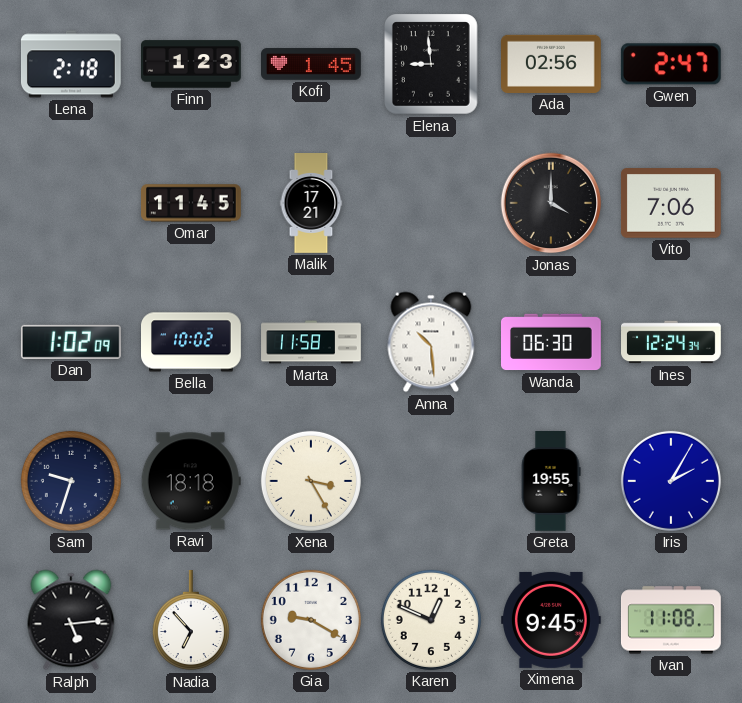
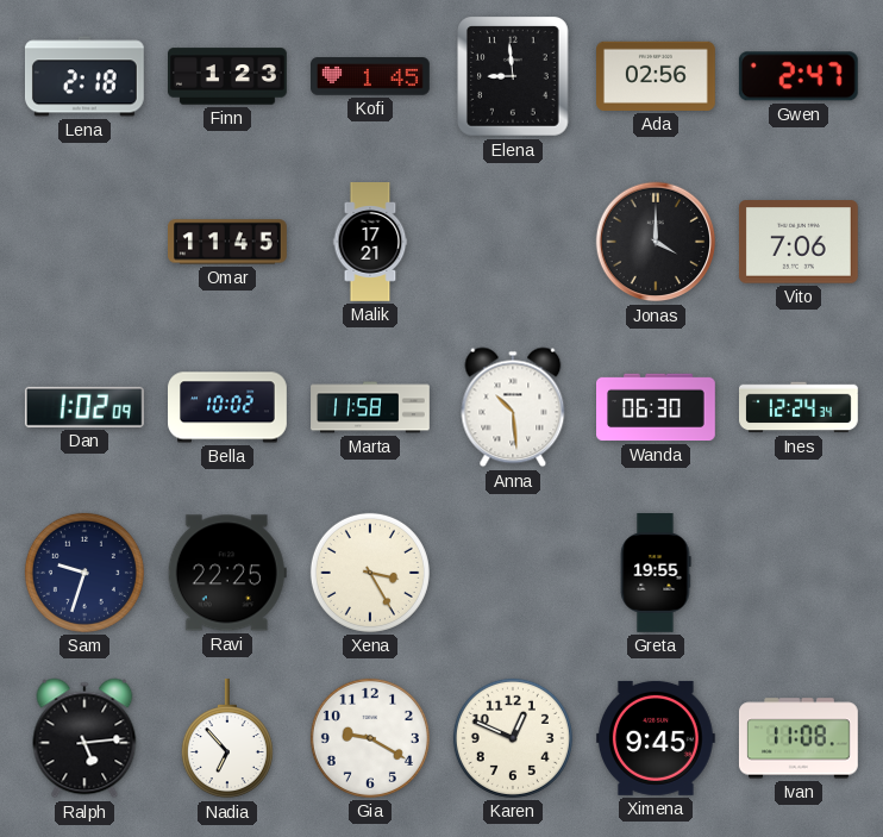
Ravi: 18:18 -> 22:25 (227, 573)
Iris: 2:05 -> none (671, 481)
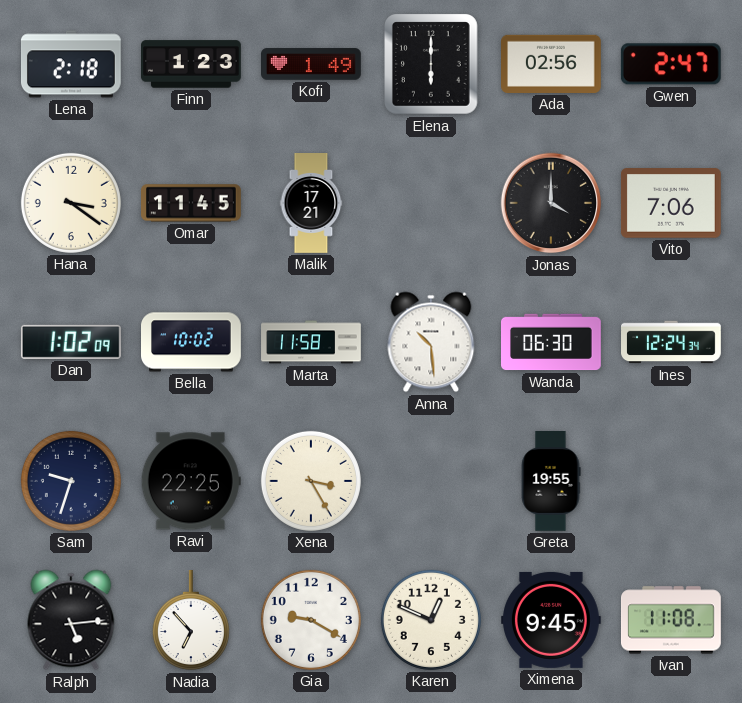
Kofi: 1:45 -> 1:49 (312, 64)
Elena: 8:59 -> 6:00 (432, 65)
Hana: none -> 3:21 (71, 203)
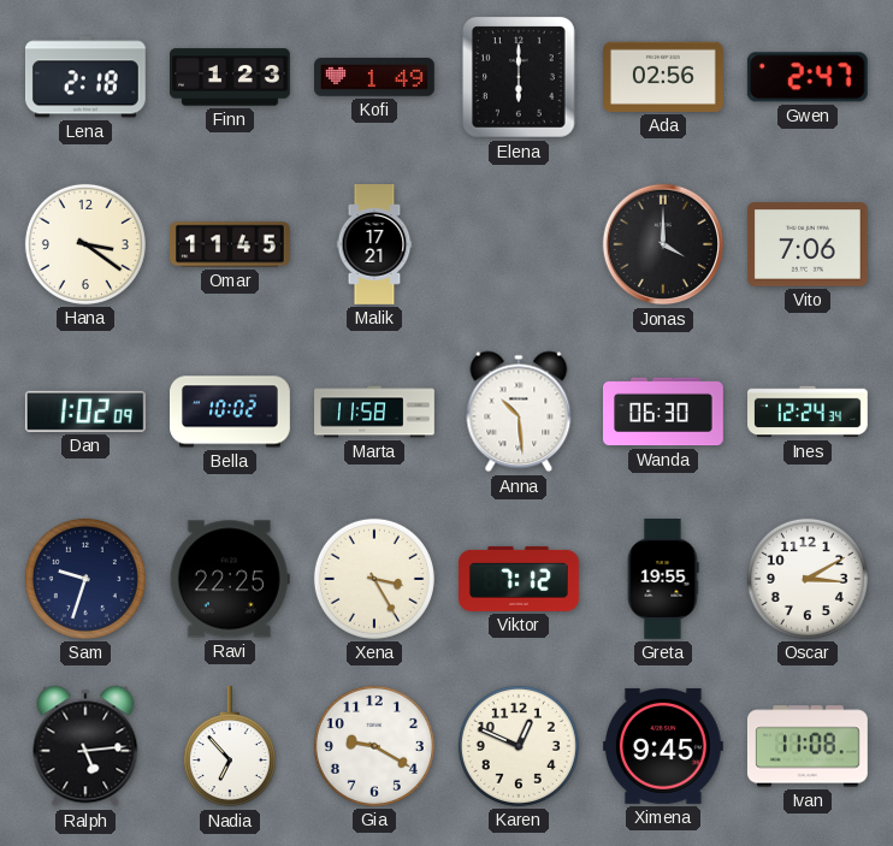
Viktor: none -> 7:12 (520, 579)
Oscar: none -> 3:10 (808, 579)
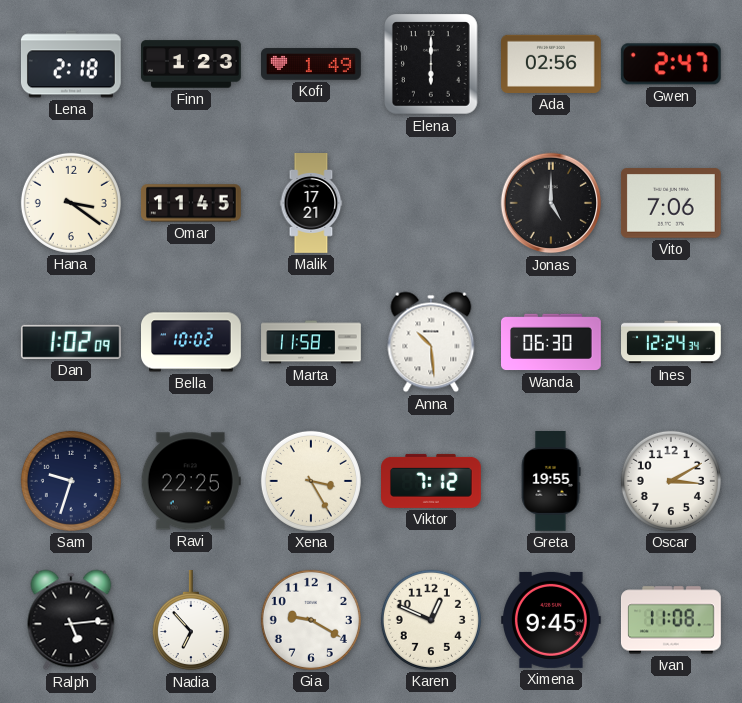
Jonas: 4:00 -> 5:00 (551, 203)
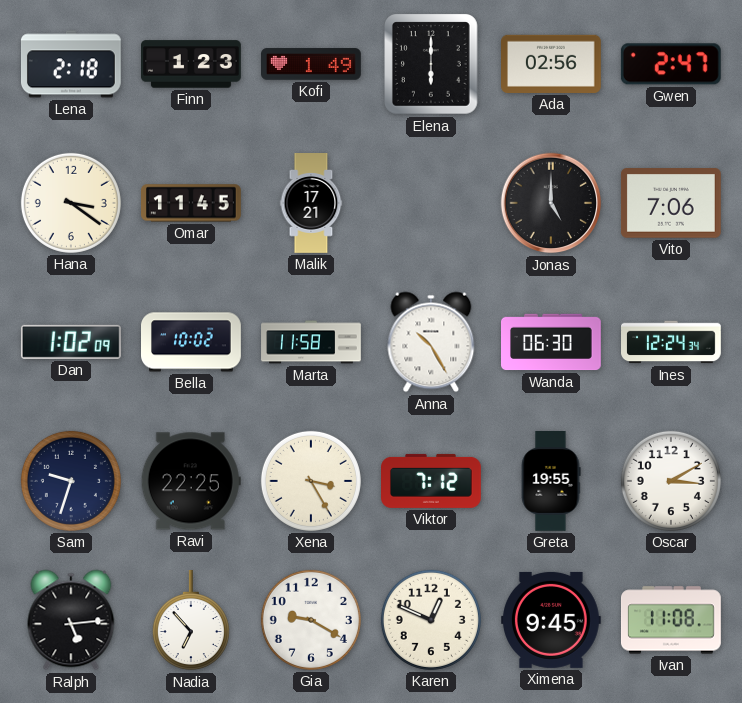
Anna: 10:29 -> 10:25 (431, 342)
